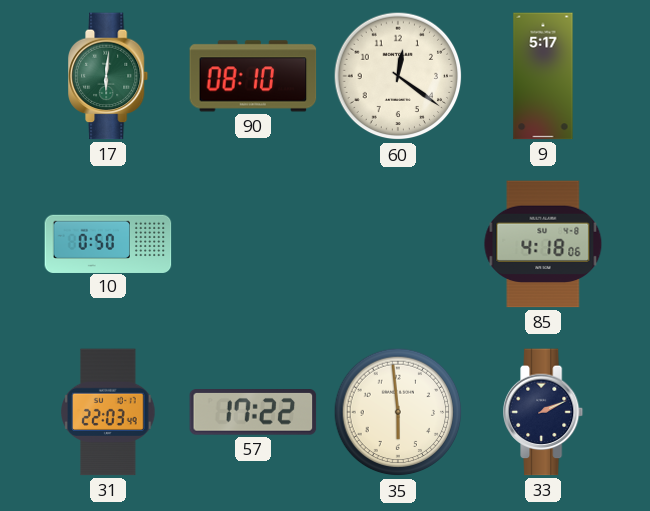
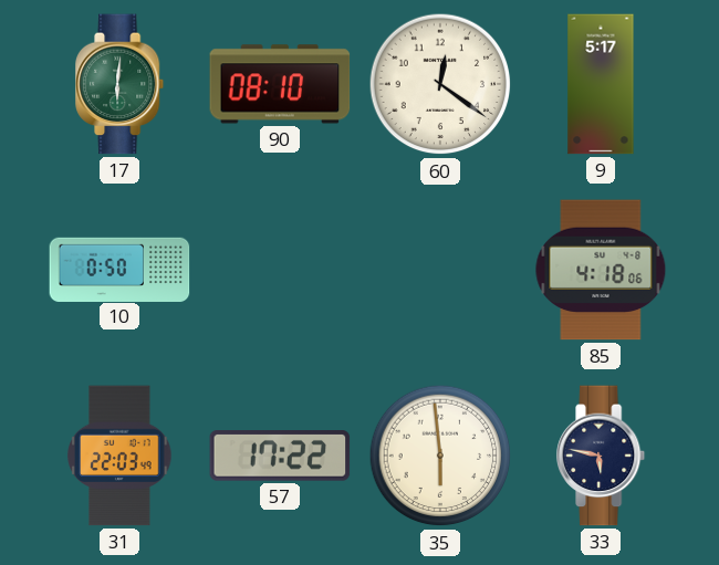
33: 2:11 -> 5:47 (602, 456)
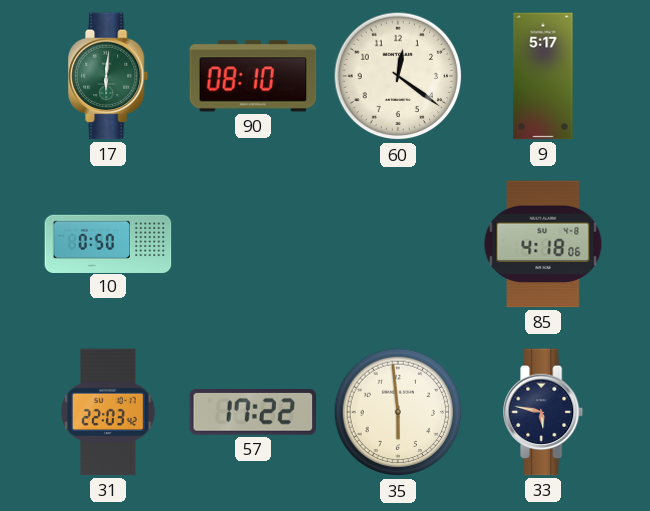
31: 22:03:49 -> 22:03:42 (108, 412)
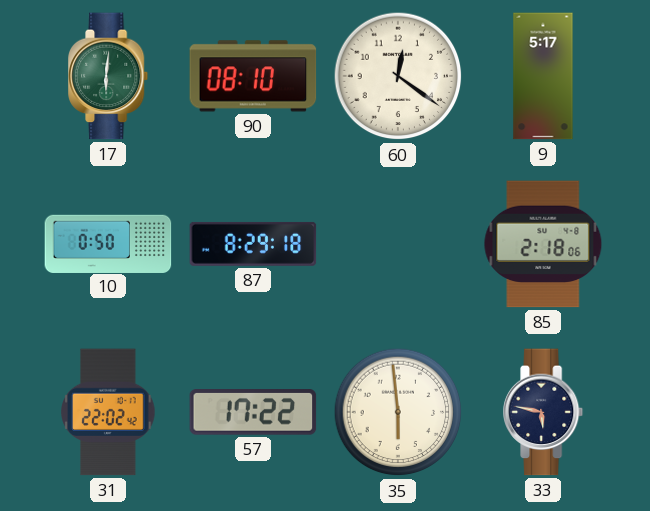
87: none -> 8:29 (253, 244)
85: 4:18 -> 2:18 (543, 244)
31: 22:03 -> 22:02 (108, 412)
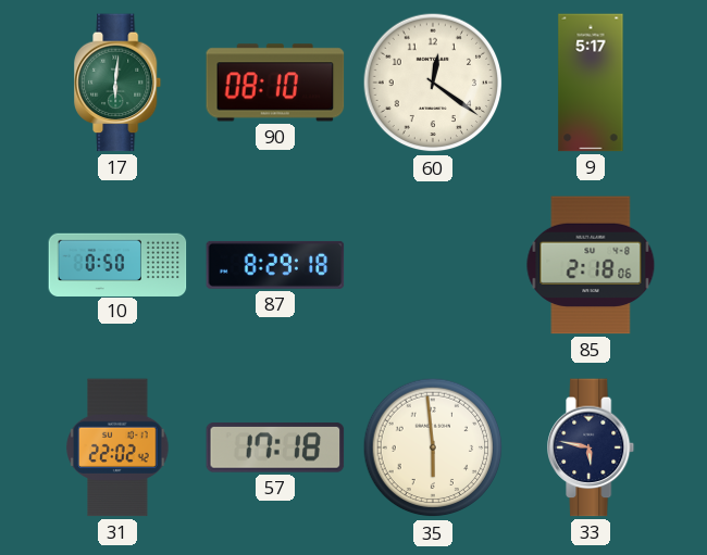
57: 17:22 -> 17:18 (275, 449)
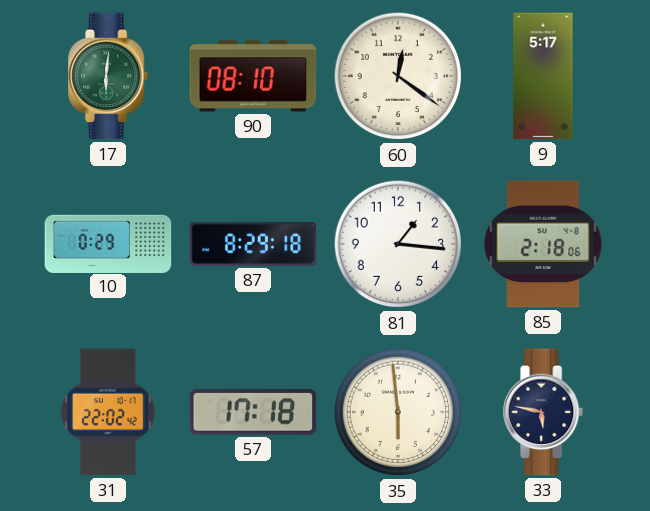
10: 0:50 -> 0:29 (108, 243)
81: none -> 1:16 (398, 244)
